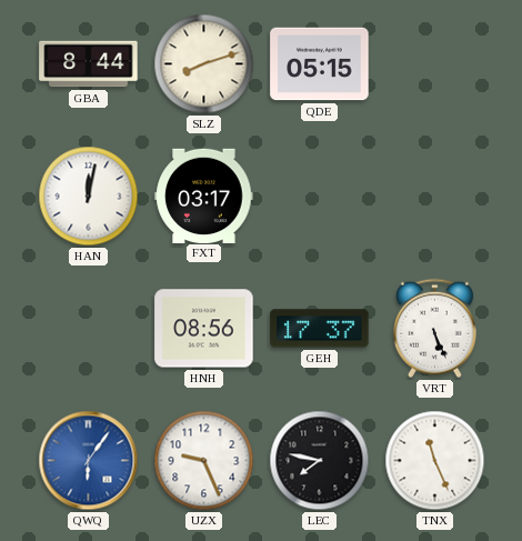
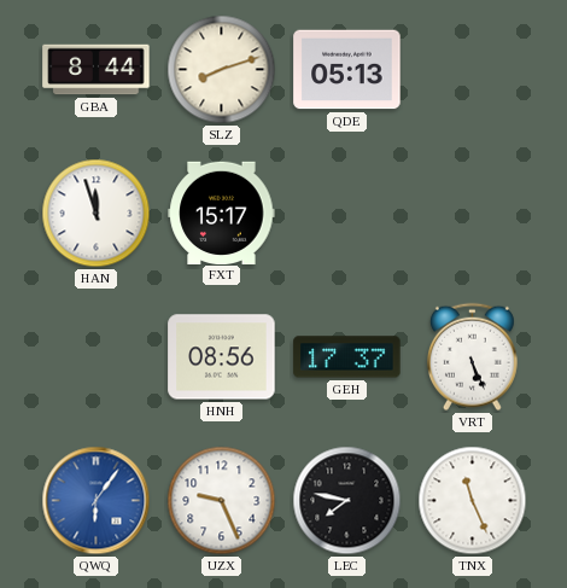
QDE: 05:15 -> 05:13 (347, 70)
HAN: 12:02 -> 11:57 (97, 214)
FXT: 03:17 -> 15:17 (222, 213)
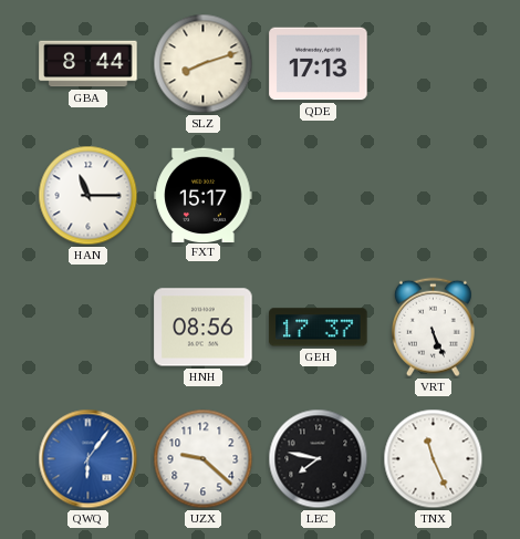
QDE: 05:13 -> 17:13 (319, 64)
HAN: 11:57 -> 11:15 (89, 196)
UZX: 9:26 -> 9:22 (204, 459)
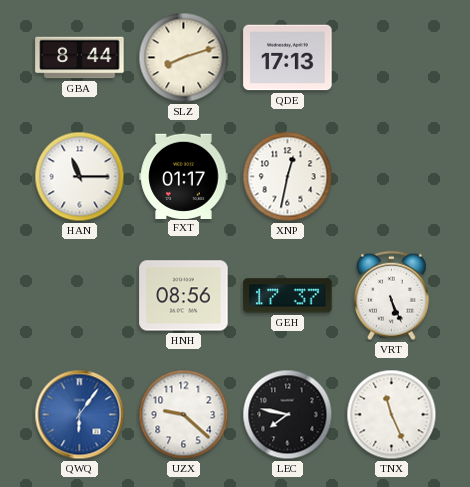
FXT: 15:17 -> 01:17 (184, 176)
XNP: none -> 12:32 (288, 177)
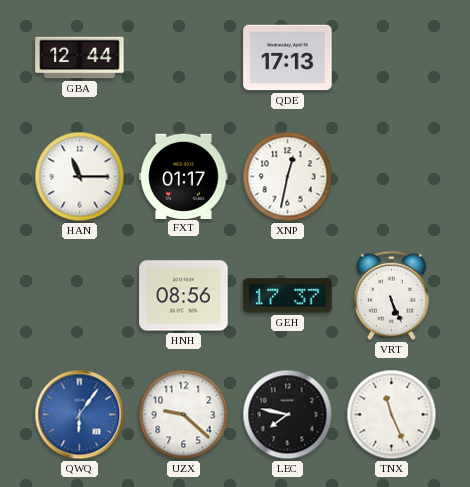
GBA: 8:44 -> 12:44 (80, 58)
SLZ: 8:12 -> none (184, 58)
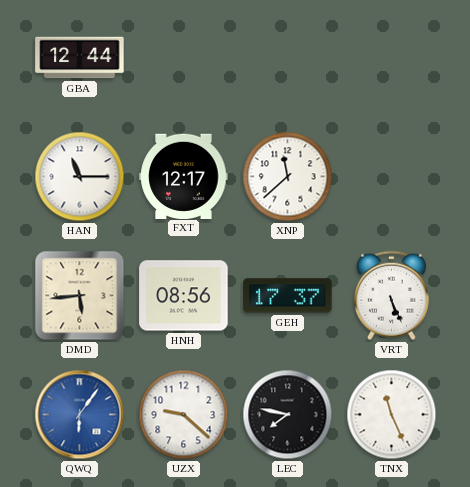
QDE: 17:13 -> none (288, 58)
FXT: 01:17 -> 12:17 (184, 176)
XNP: 12:32 -> 11:38 (288, 177)
DMD: none -> 5:44 (80, 296)
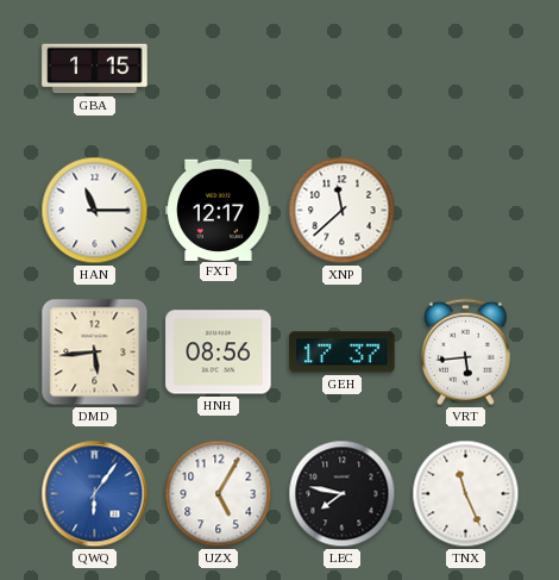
GBA: 12:44 -> 1:15 (95, 69)
VRT: 5:26 -> 5:44 (465, 353)
UZX: 9:22 -> 5:05 (219, 494)
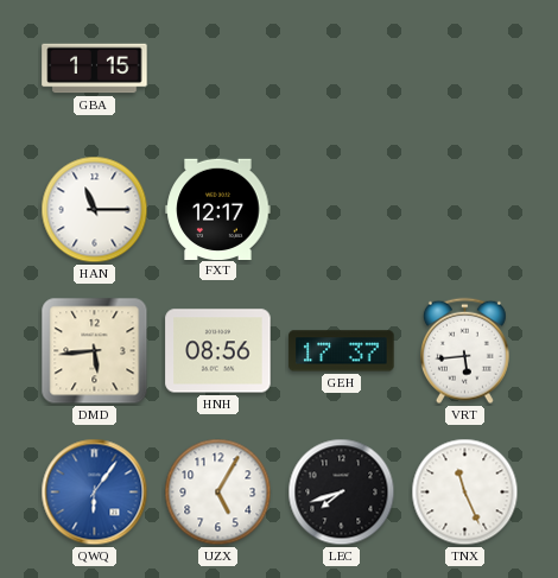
XNP: 11:38 -> none (343, 211)
LEC: 7:47 -> 7:42 (342, 493)
